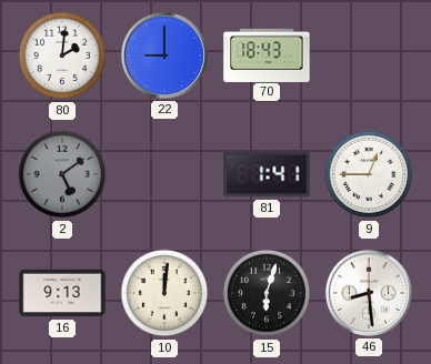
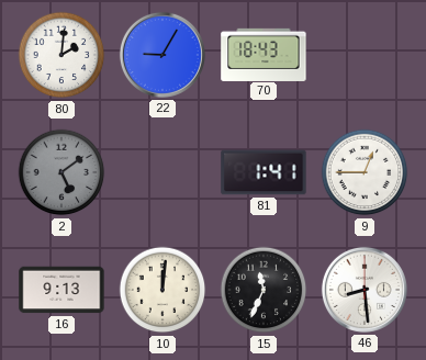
22: 9:00 -> 9:05 (162, 55)
15: 6:03 -> 11:34 (264, 290)
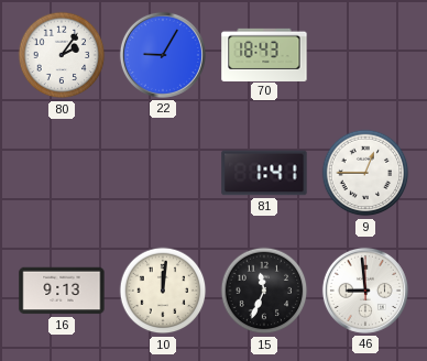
80: 2:01 -> 2:06 (62, 55)
2: 5:09 -> none (61, 172)
46: 8:29 -> 8:59 (365, 291)
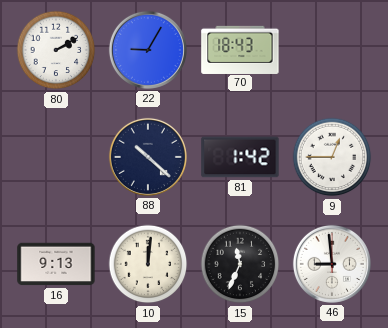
80: 2:06 -> 2:10 (56, 50)
88: none -> 10:22 (148, 157)
81: 1:41 -> 1:42 (240, 157)
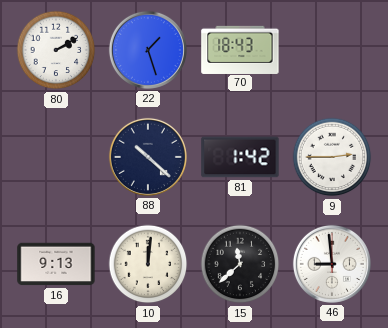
22: 9:05 -> 1:27 (148, 50)
9: 12:45 -> 2:45 (332, 157)
15: 11:34 -> 11:38 (240, 264)
